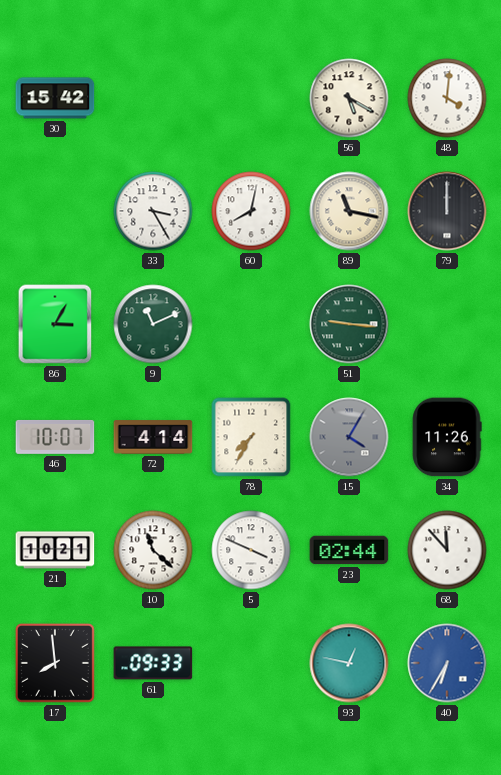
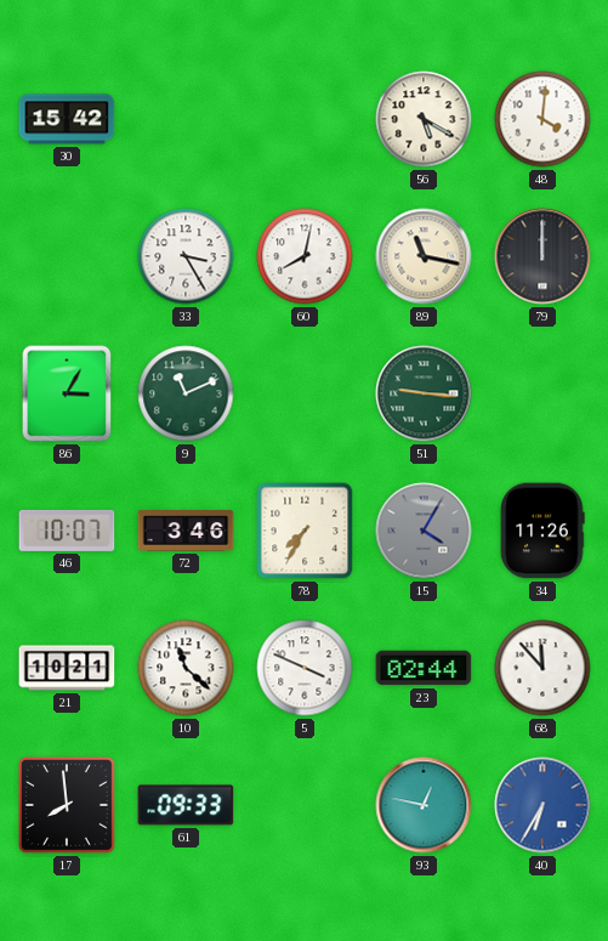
72: 4:14 -> 3:46 (186, 531)
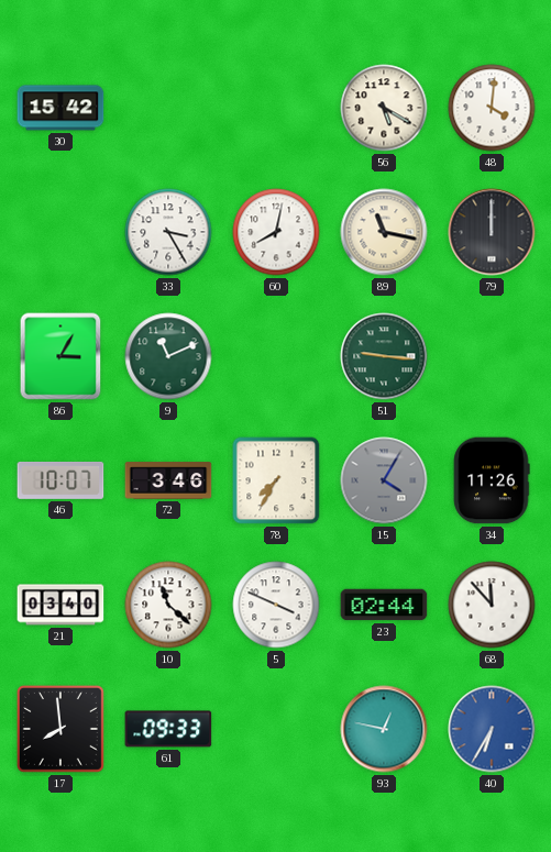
21: 10:21 -> 03:40 (60, 605)
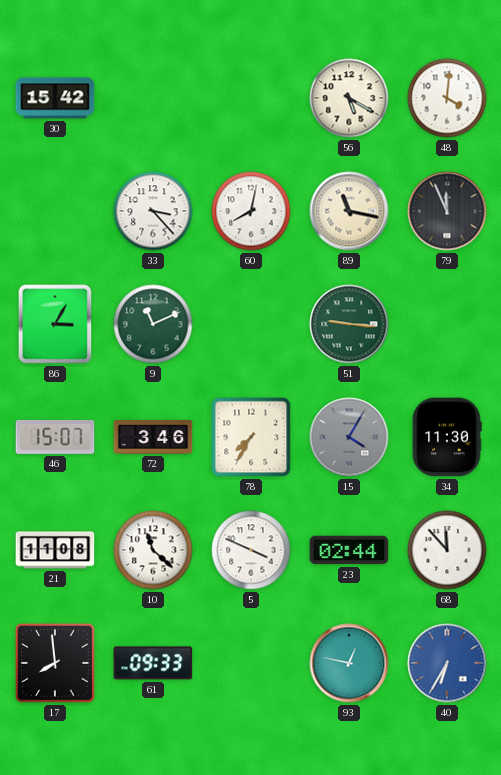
33: 3:25 -> 3:23 (153, 211)
79: 12:00 -> 11:56 (447, 211)
46: 10:07 -> 15:07 (55, 437)
34: 11:26 -> 11:30 (447, 437)
21: 03:40 -> 11:08 (55, 550)
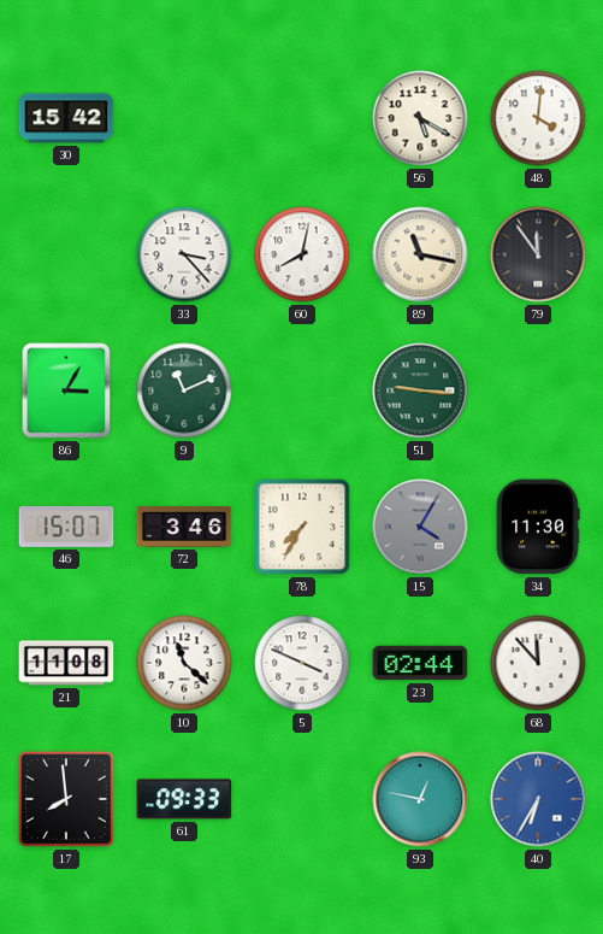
79: 11:56 -> 11:54 (538, 254)
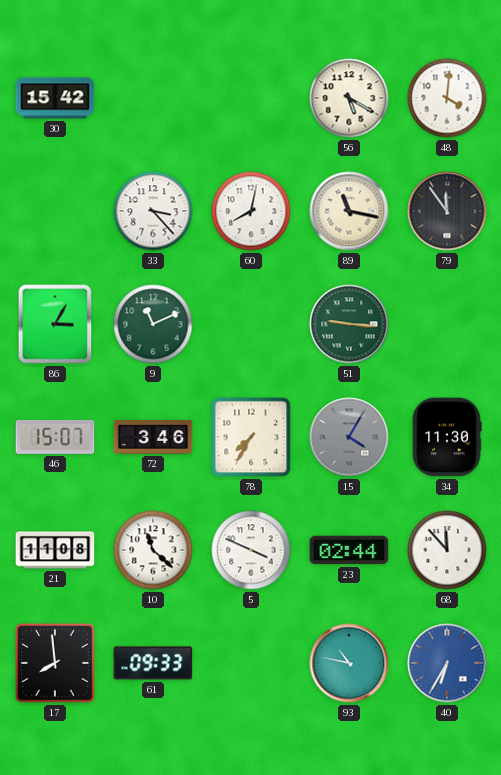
93: 12:47 -> 10:47 (349, 663)
